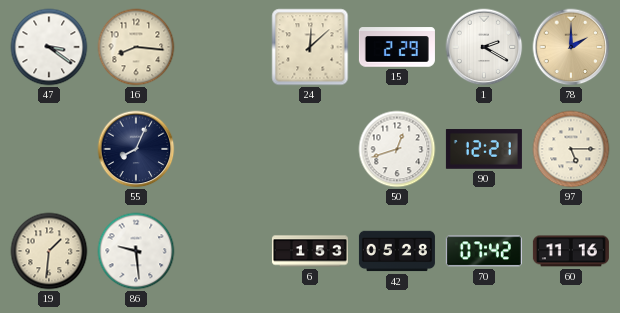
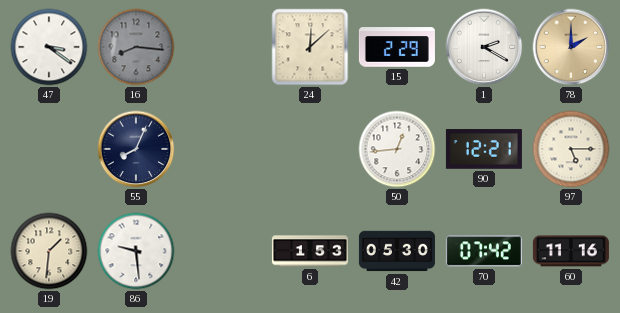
16 dial: cream -> grey (136, 47)
50: 12:42 -> 12:44 (397, 149)
42: 05:28 -> 05:30 (397, 251)
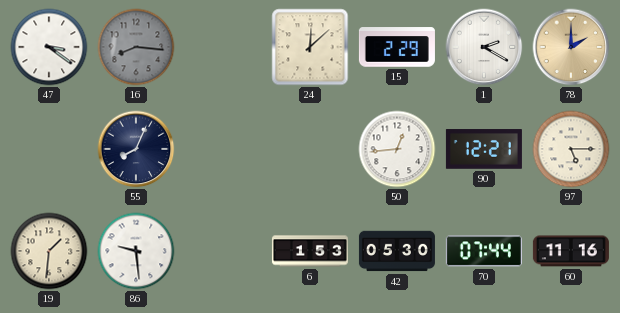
70: 07:42 -> 07:44 (484, 251)
